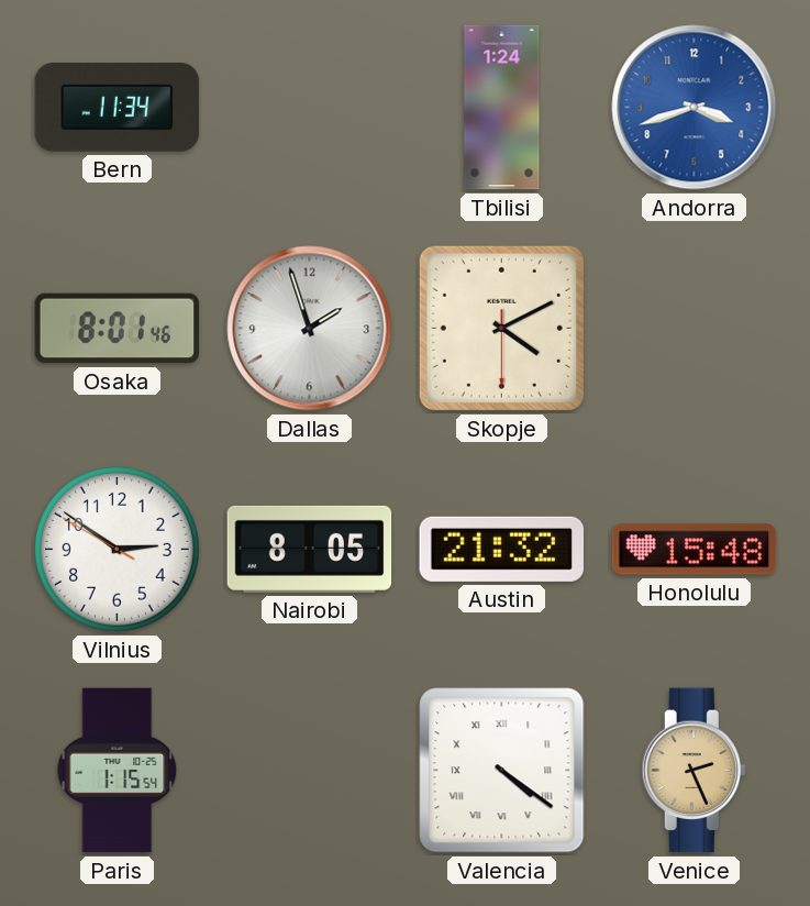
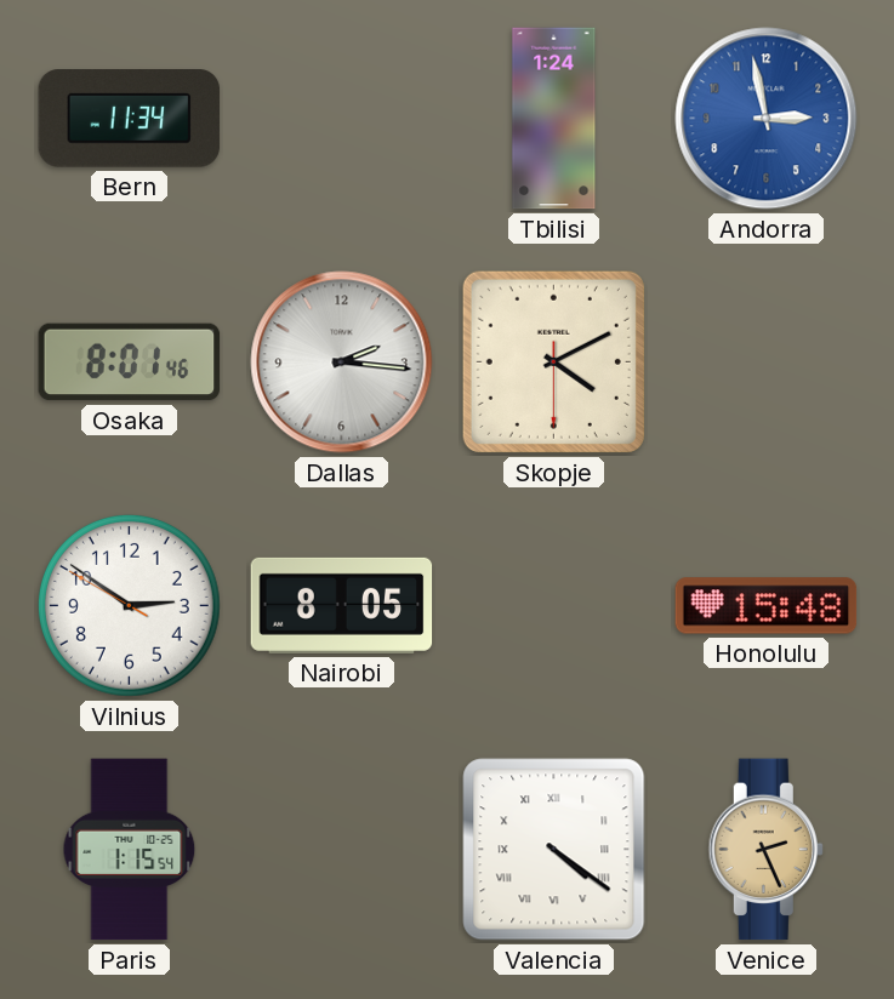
Andorra: 3:42 -> 2:58 (767, 119)
Dallas: 1:57 -> 2:16 (342, 363)
Austin: 21:32 -> none (501, 549)
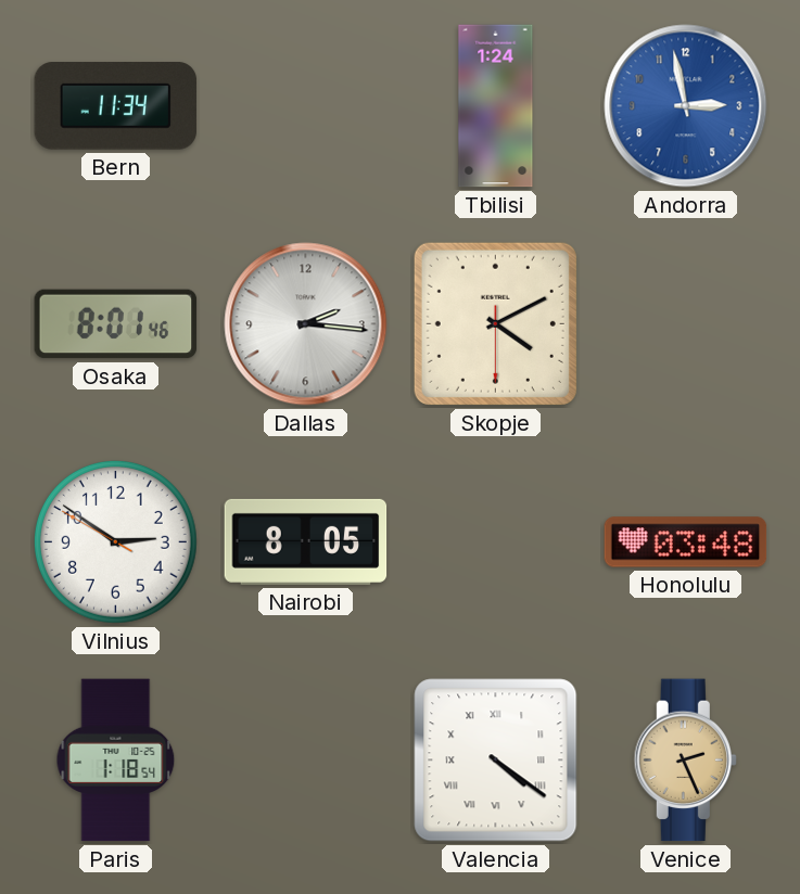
Honolulu: 15:48 -> 03:48 (686, 542)
Paris: 1:15 -> 1:18 (116, 761)
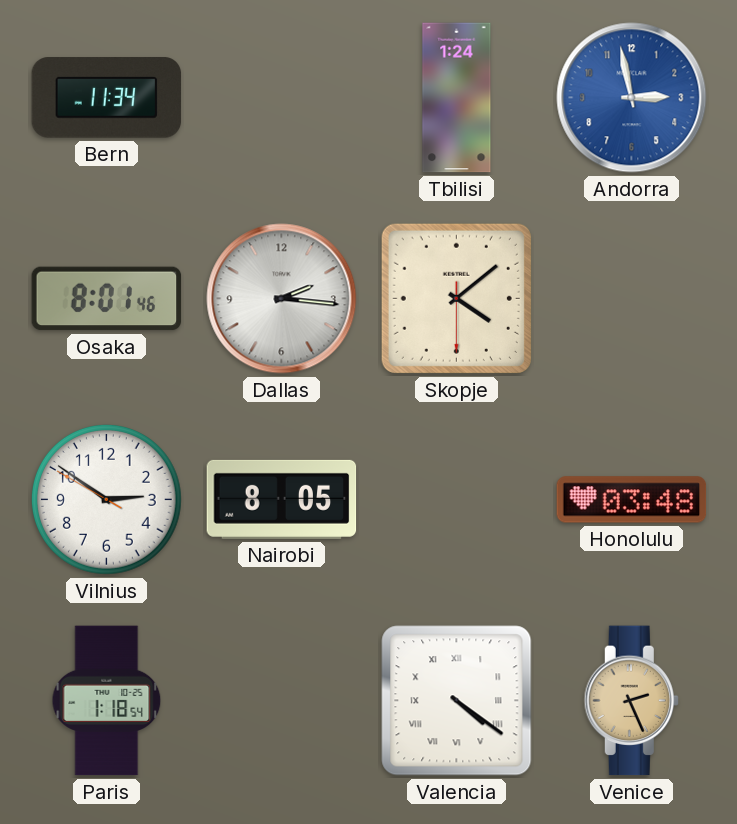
Skopje: 4:10 -> 4:08 (456, 298)
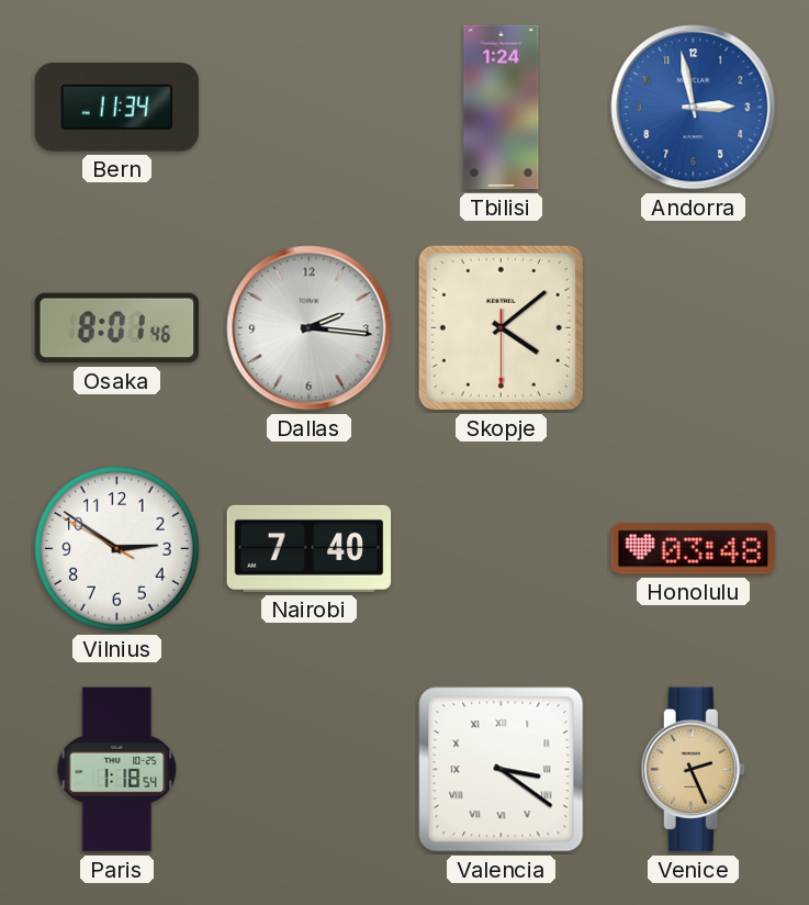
Nairobi: 8:05 -> 7:40 (310, 548)
Valencia: 4:21 -> 3:21 (502, 770)
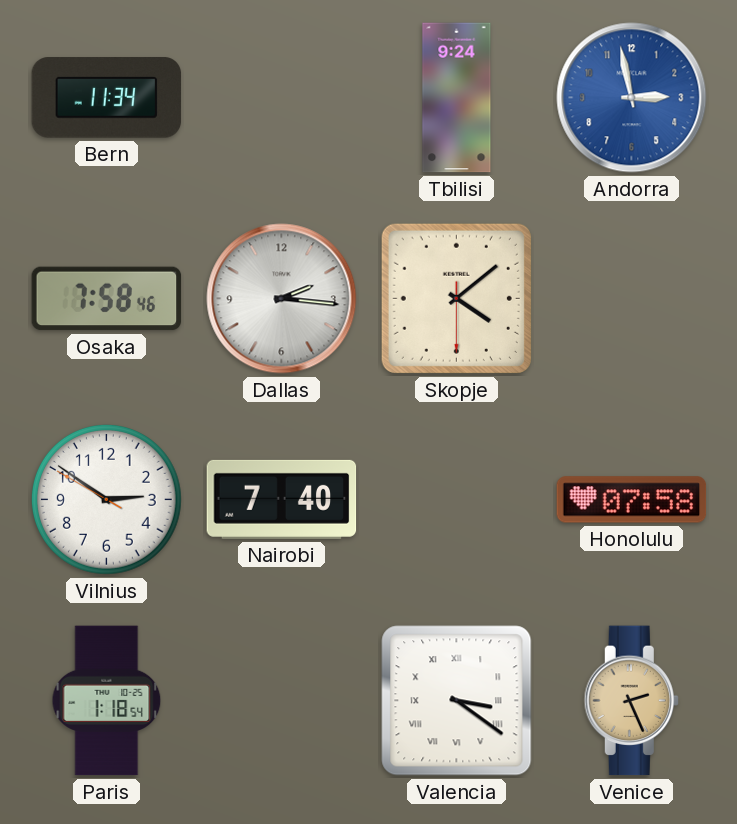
Tbilisi: 1:24 -> 9:24 (457, 98)
Osaka: 8:01 -> 7:58 (107, 299)
Honolulu: 03:48 -> 07:58 (632, 500)
